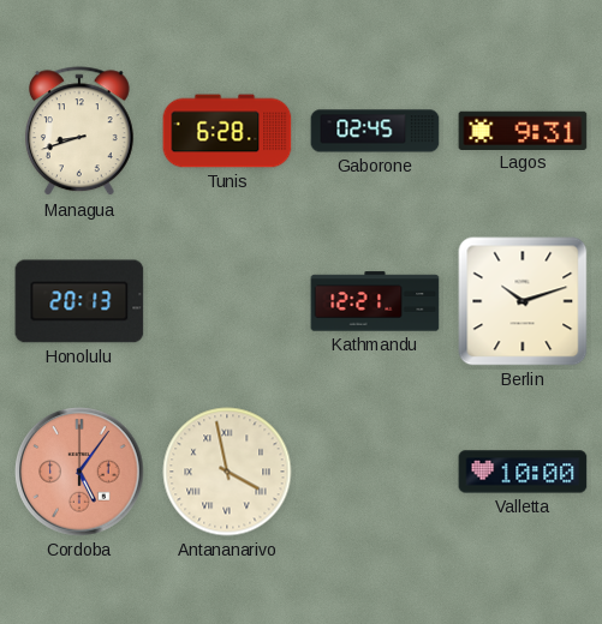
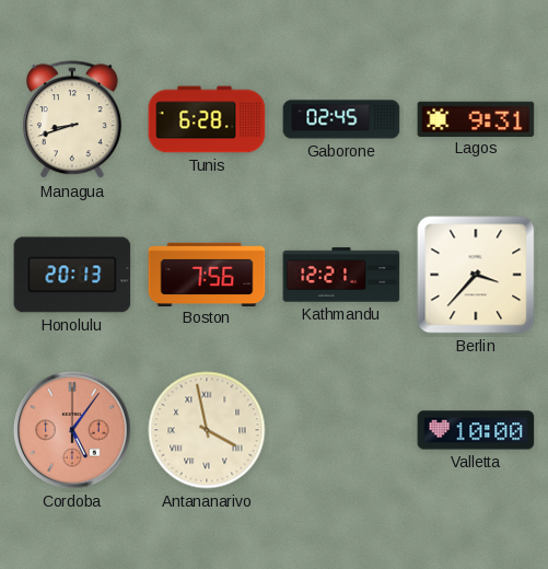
Boston: none -> 7:56 (207, 274)
Berlin: 10:12 -> 3:37 (476, 275)
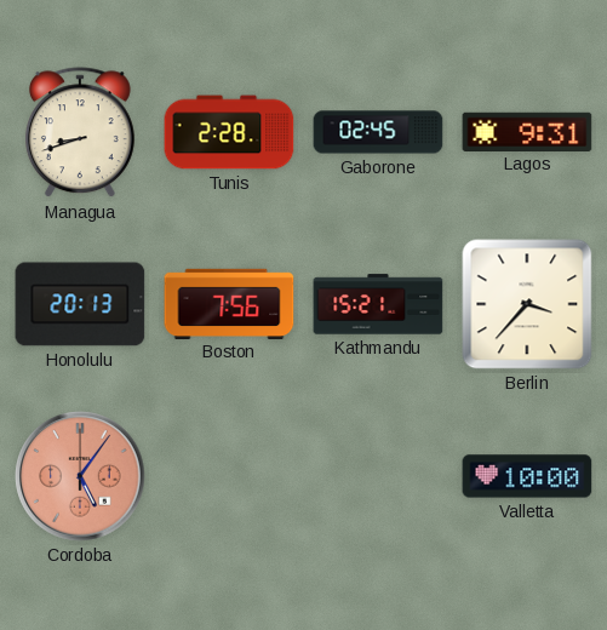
Tunis: 6:28 -> 2:28 (229, 132)
Kathmandu: 12:21 -> 15:21 (378, 304)
Antananarivo: 3:58 -> none (207, 430)
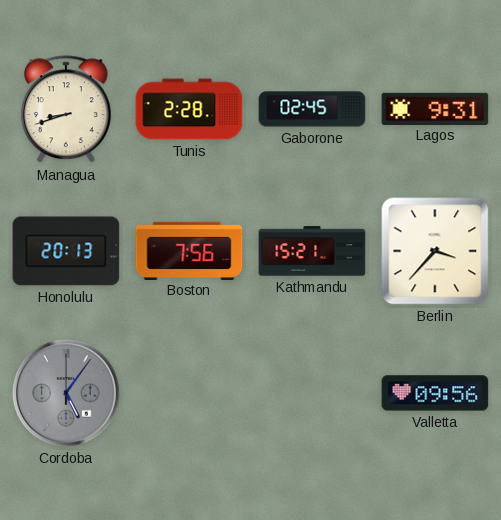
Cordoba dial: salmon -> grey (66, 393)
Valletta: 10:00 -> 09:56 (435, 393)
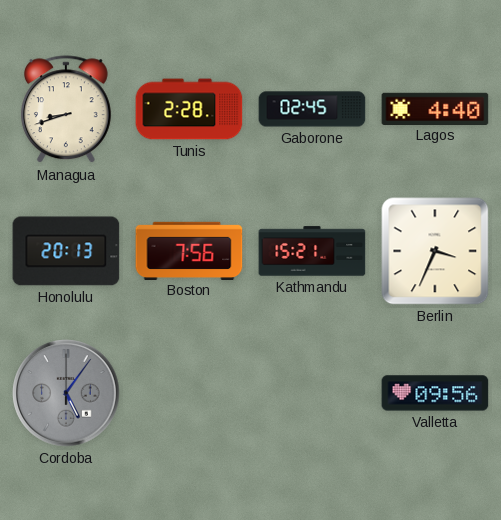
Lagos: 9:31 -> 4:40 (435, 108)
Berlin: 3:37 -> 3:34 (435, 251)
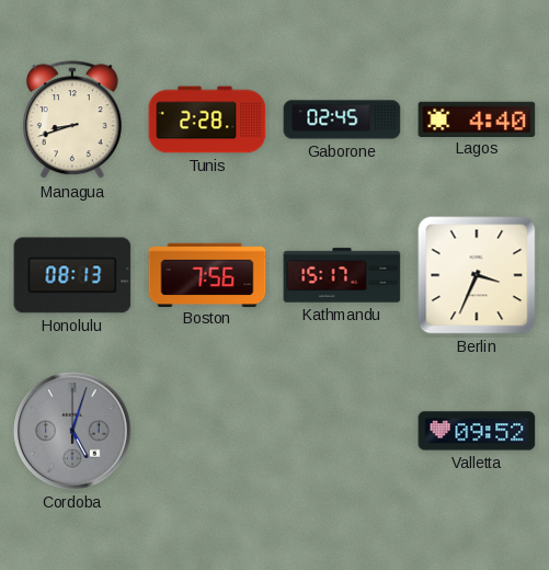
Honolulu: 20:13 -> 08:13 (72, 275)
Kathmandu: 15:21 -> 15:17 (342, 275)
Cordoba: 5:06 -> 5:03 (72, 431)
Valletta: 09:56 -> 09:52 (477, 431)
